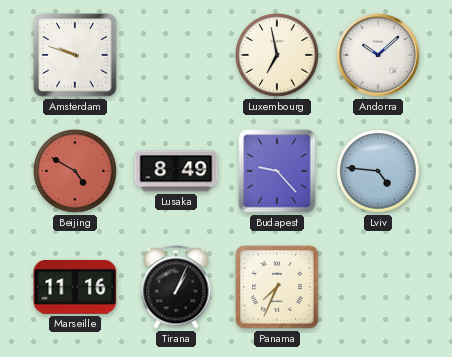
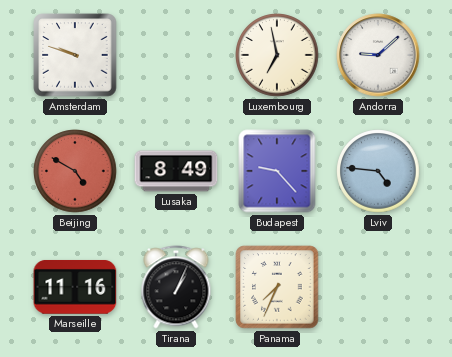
Andorra: 10:08 -> 9:08 (378, 55)
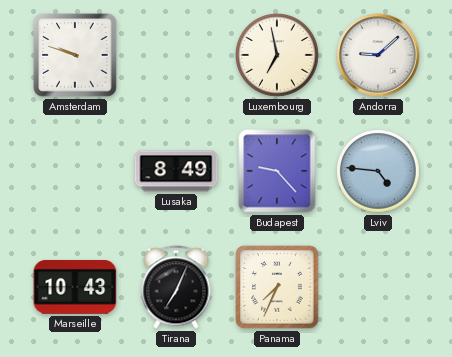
Beijing: 4:50 -> none (75, 171)
Marseille: 11:16 -> 10:43 (75, 287)
Tirana: 1:04 -> 7:04 (176, 287)
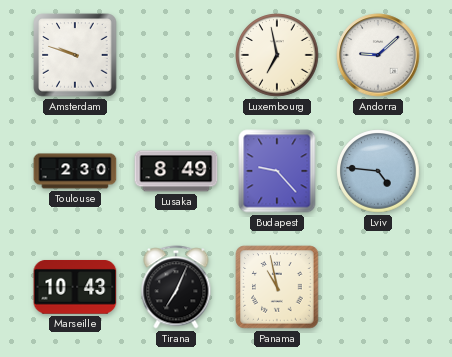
Toulouse: none -> 2:30 (75, 171)
Panama: 7:34 -> 10:58 (277, 287)
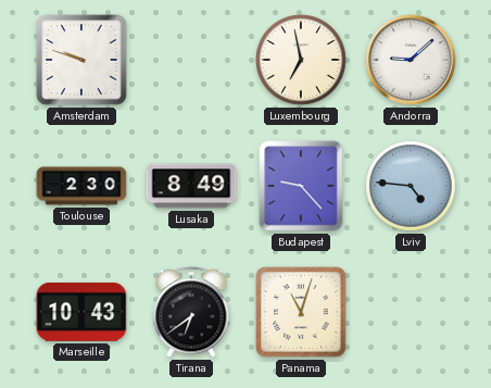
Tirana: 7:04 -> 6:39 (191, 312)
Panama: 10:58 -> 11:03 (301, 312)
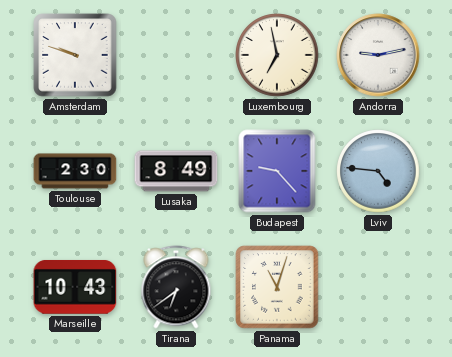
Andorra: 9:08 -> 9:13 (378, 55)
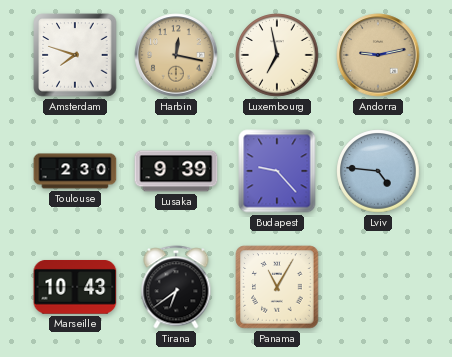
Amsterdam: 9:48 -> 7:48 (75, 55)
Harbin: none -> 12:17 (176, 55)
Andorra dial: white -> champagne (378, 55)
Lusaka: 8:49 -> 9:39 (176, 171)
Panama: 11:03 -> 11:05 (277, 287)
